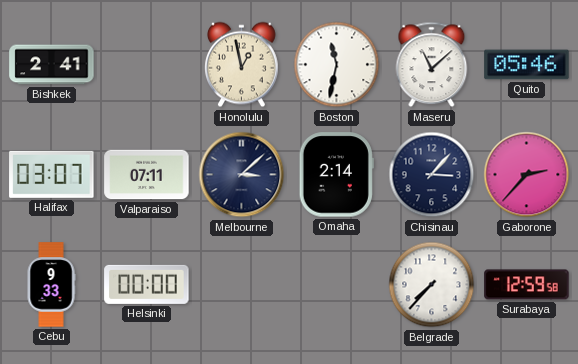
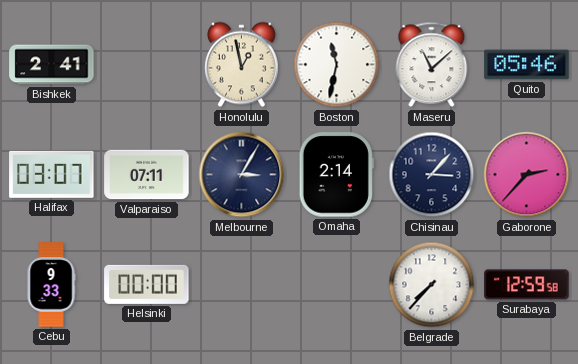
Melbourne: 3:08 -> 3:05 (242, 175)
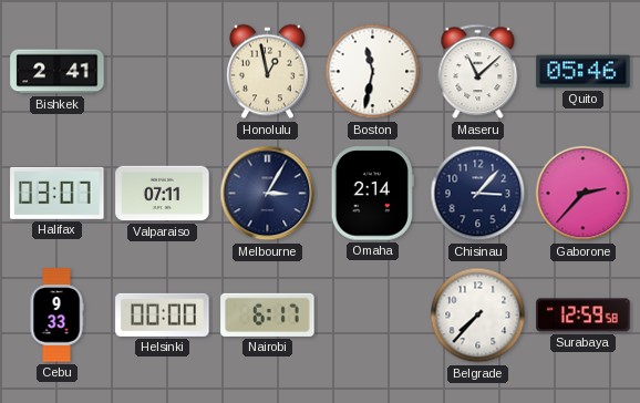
Nairobi: none -> 6:17 (268, 314)
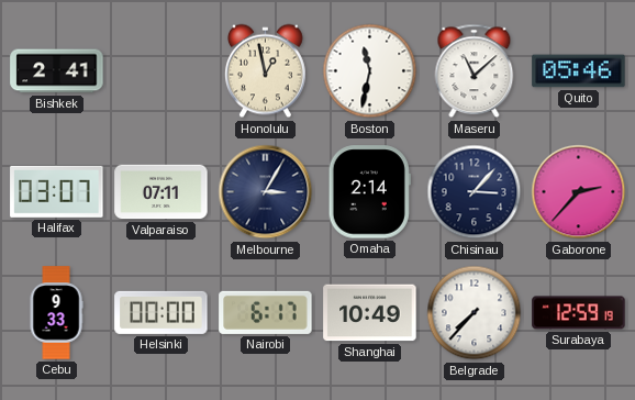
Shanghai: none -> 10:49 (370, 313)
Surabaya: 12:59:58 -> 12:59:19 (579, 313)
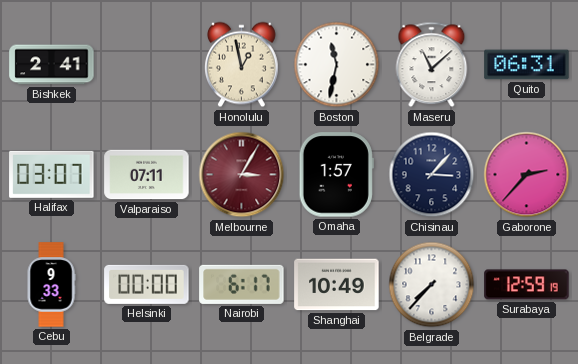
Quito: 05:46 -> 06:31 (527, 65)
Melbourne dial: navy -> burgundy (242, 175)
Omaha: 2:14 -> 1:57 (336, 175)
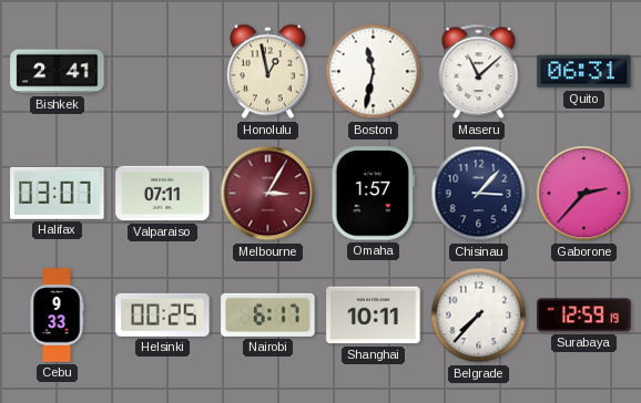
Helsinki: 00:00 -> 00:25 (163, 314)
Shanghai: 10:49 -> 10:11 (374, 316)
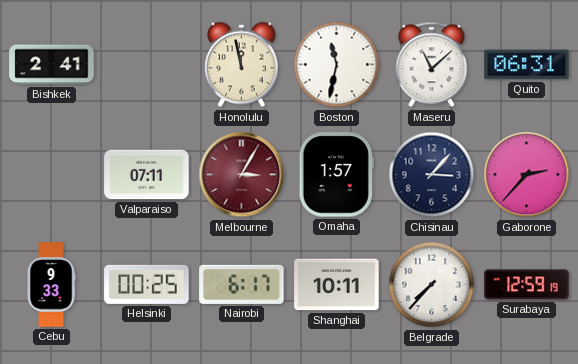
Honolulu: 12:58 -> 11:58 (242, 65)
Halifax: 03:07 -> none (58, 193)
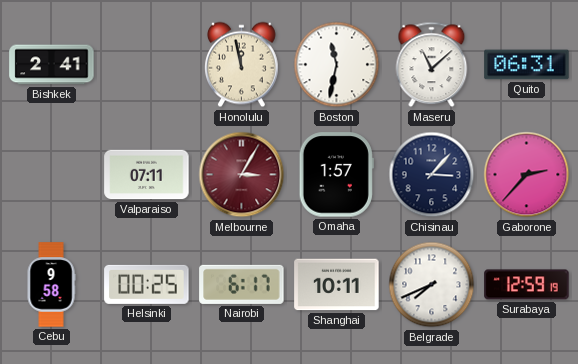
Cebu: 9:33 -> 9:58 (51, 285)
Belgrade: 7:37 -> 7:41 (432, 285)
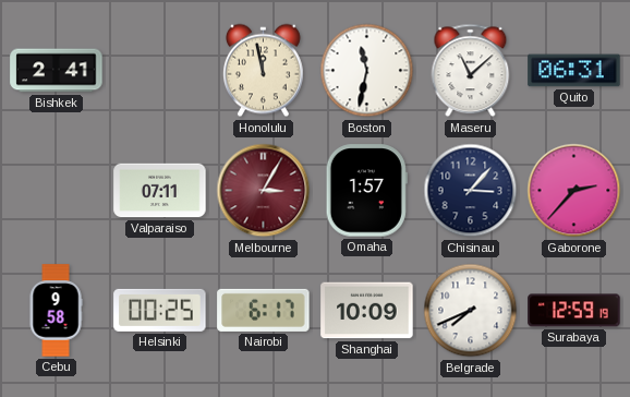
Shanghai: 10:11 -> 10:09 (367, 311)
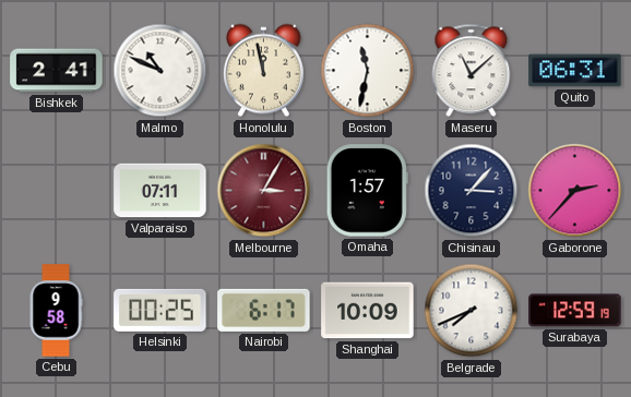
Malmo: none -> 10:49 (160, 71)
